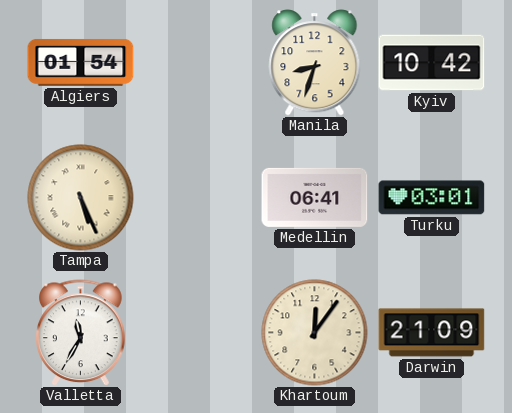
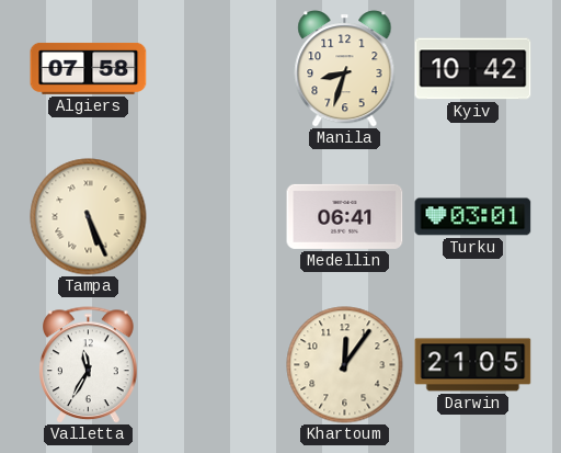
Algiers: 01:54 -> 07:58 (89, 69)
Darwin: 21:09 -> 21:05 (473, 365)
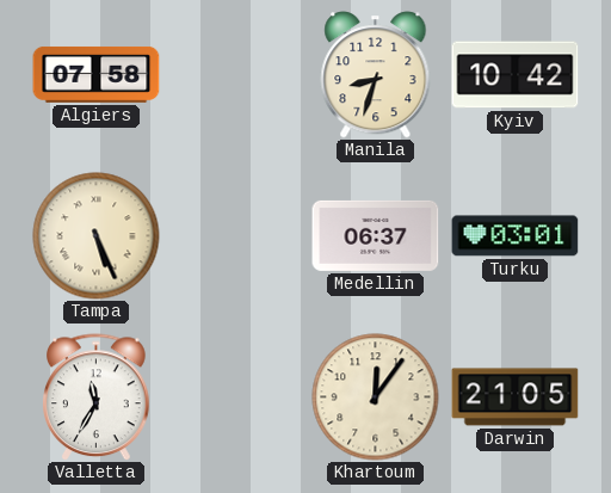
Medellin: 06:41 -> 06:37 (376, 235)
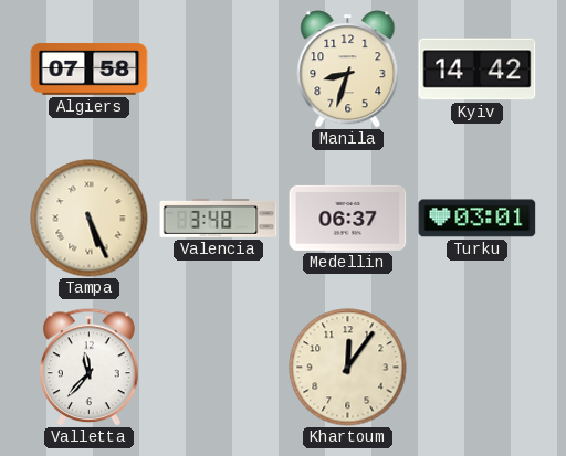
Kyiv: 10:42 -> 14:42 (478, 70)
Valencia: none -> 3:48 (219, 218)
Valletta: 11:35 -> 11:37 (90, 368)
Darwin: 21:05 -> none (516, 398)
